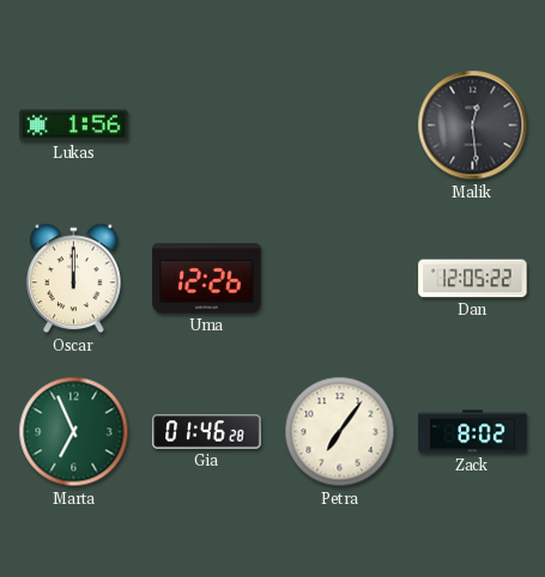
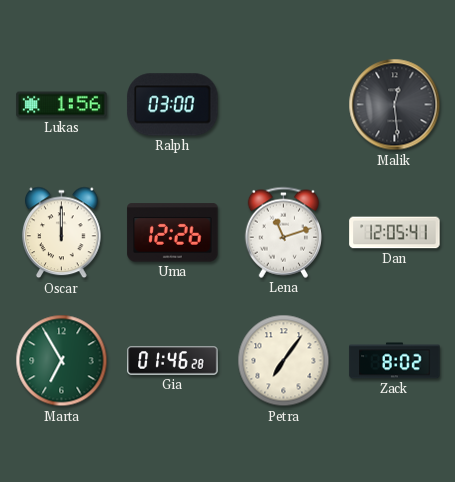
Ralph: none -> 03:00 (173, 105)
Lena: none -> 11:12 (283, 232)
Dan: 12:05:22 -> 12:05:41 (395, 233)
Marta: 6:56 -> 6:55 (62, 361)
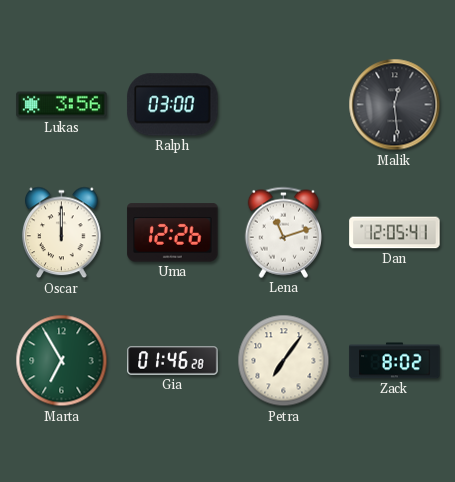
Lukas: 1:56 -> 3:56 (62, 105)
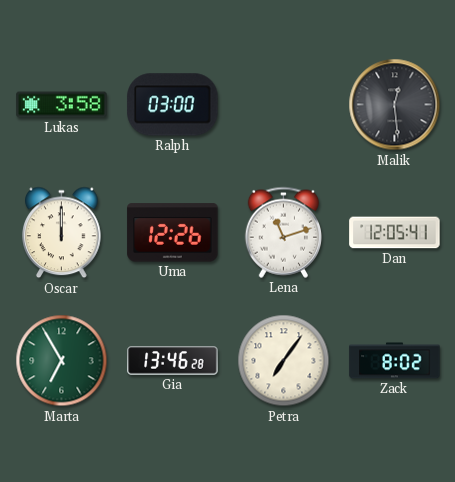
Lukas: 3:56 -> 3:58 (62, 105)
Gia: 01:46 -> 13:46 (173, 361)
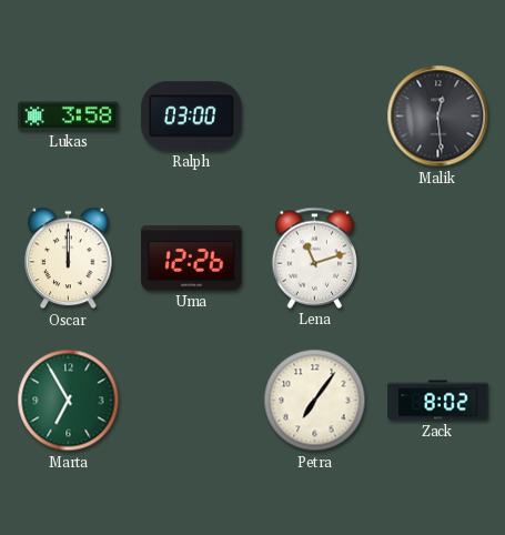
Dan: 12:05 -> none (395, 233)
Gia: 13:46 -> none (173, 361)
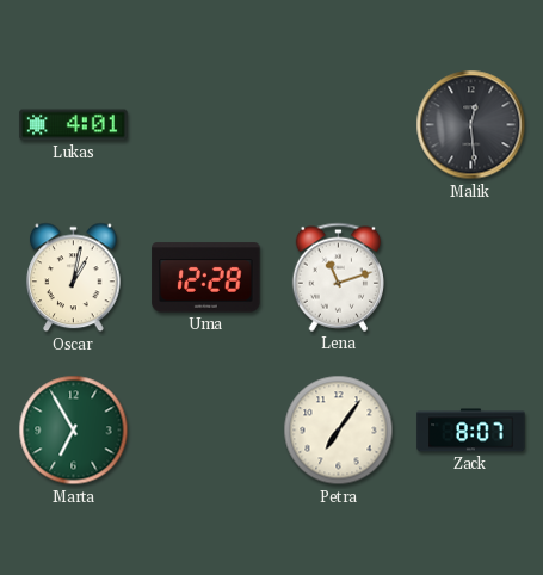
Lukas: 3:58 -> 4:01 (74, 125)
Ralph: 03:00 -> none (192, 117)
Oscar: 12:00 -> 1:02 (74, 278)
Uma: 12:26 -> 12:28 (206, 278)
Zack: 8:02 -> 8:07 (471, 431)
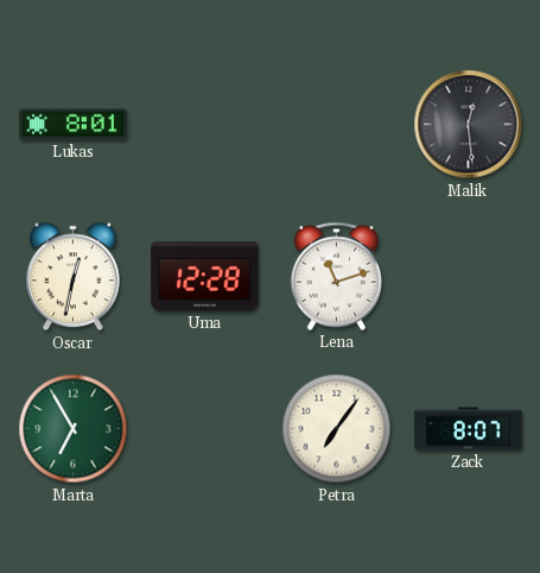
Lukas: 4:01 -> 8:01 (74, 125)
Oscar: 1:02 -> 12:32 (74, 277)
